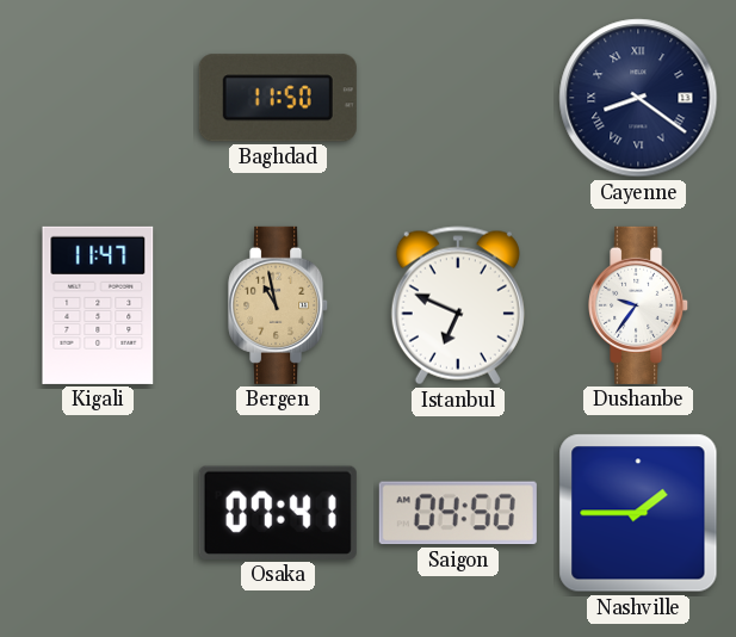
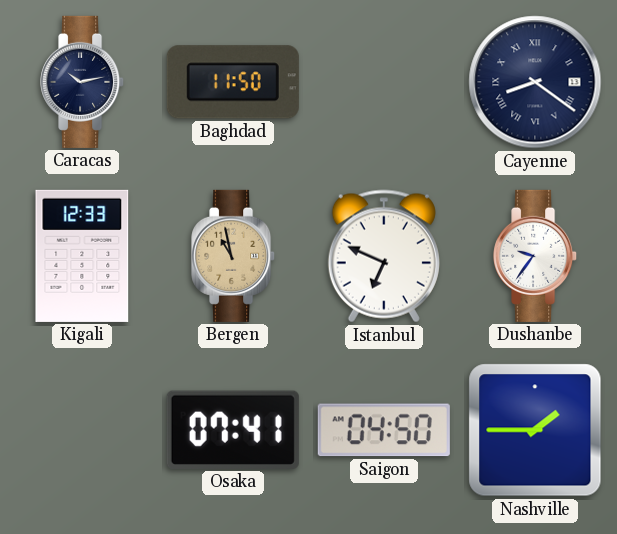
Caracas: none -> 10:13 (83, 82)
Kigali: 11:47 -> 12:33 (82, 256)
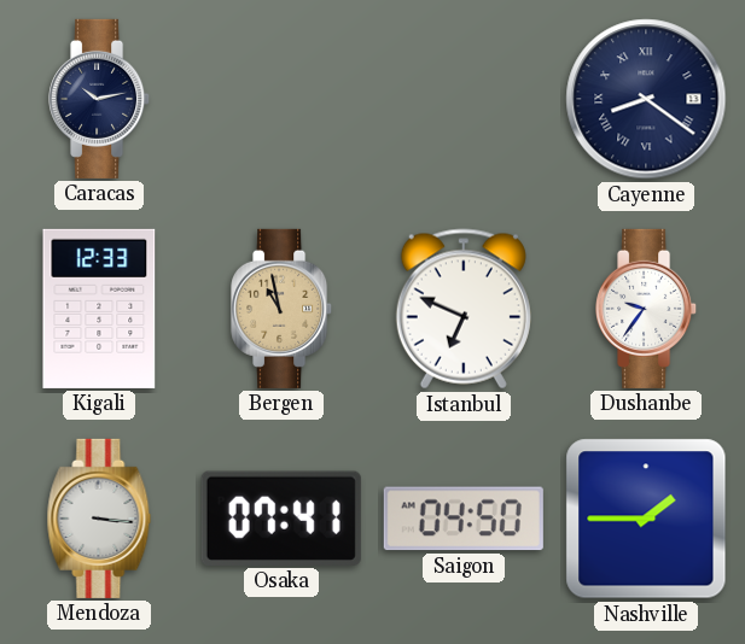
Baghdad: 11:50 -> none (233, 82)
Mendoza: none -> 3:16 (99, 519)
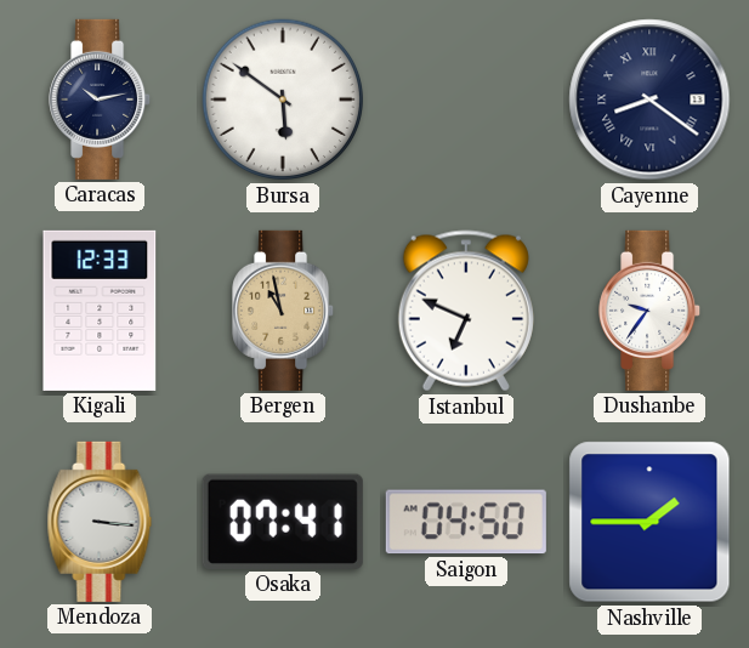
Bursa: none -> 5:51 (283, 100)
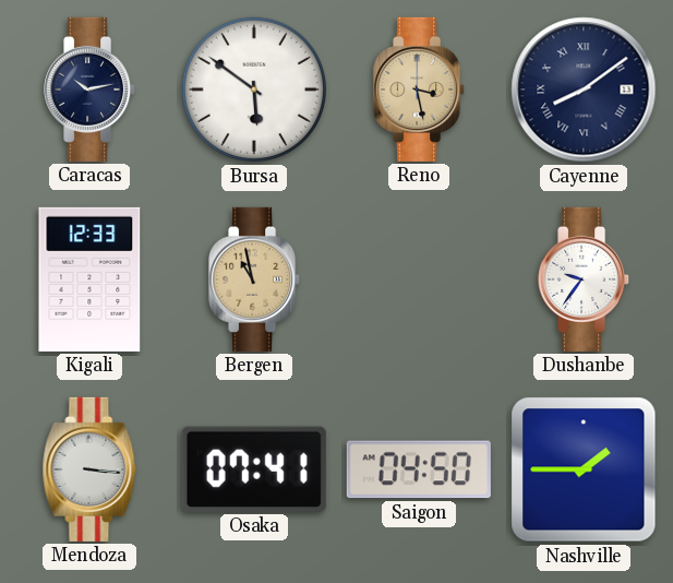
Reno: none -> 3:28 (420, 90)
Cayenne: 8:21 -> 8:09 (584, 90)
Istanbul: 6:49 -> none (466, 311)
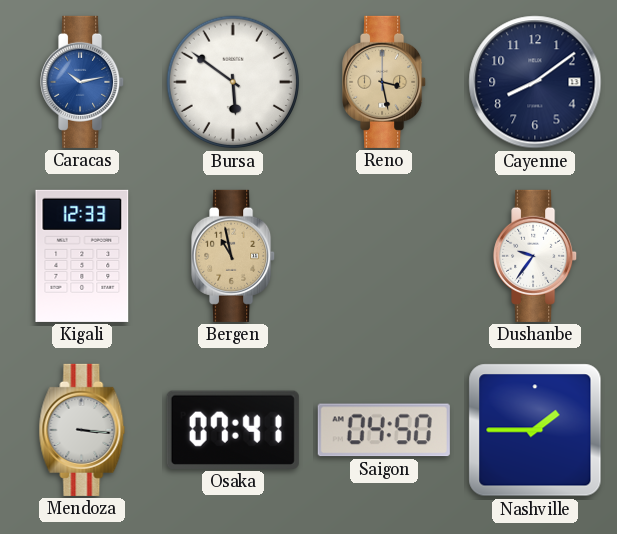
Caracas dial: navy -> blue (83, 82)
Cayenne numerals: Roman -> Arabic (535, 82)
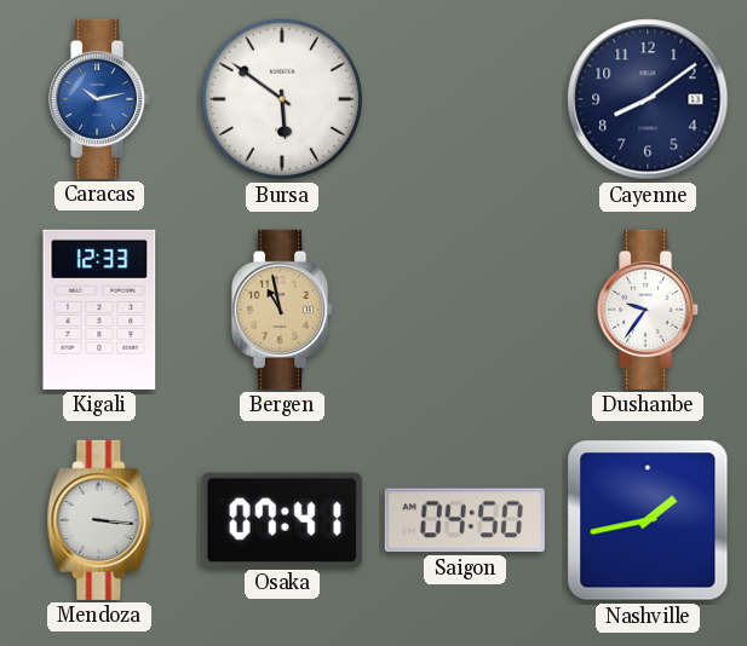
Reno: 3:28 -> none (385, 82)
Nashville: 1:45 -> 1:43 (648, 520)
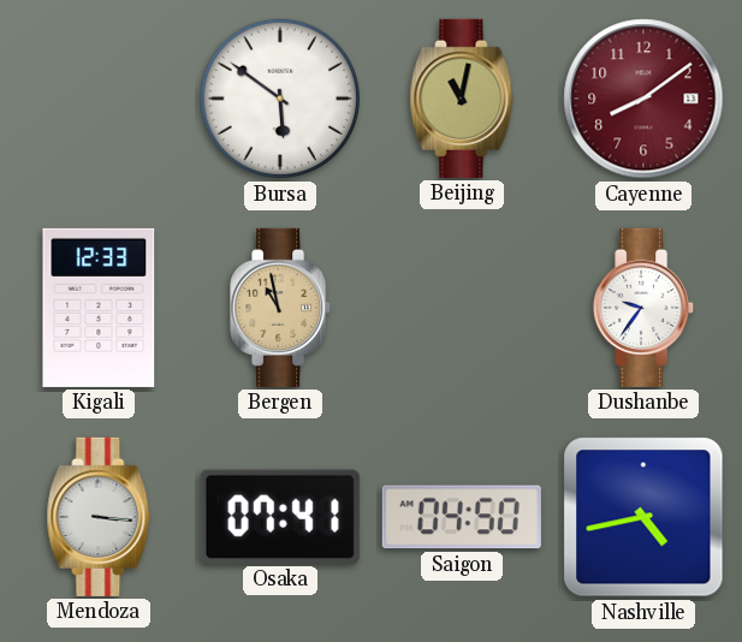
Caracas: 10:13 -> none (100, 99)
Beijing: none -> 11:02 (462, 99)
Cayenne dial: navy -> burgundy (643, 99)
Nashville: 1:43 -> 4:43 (643, 517)
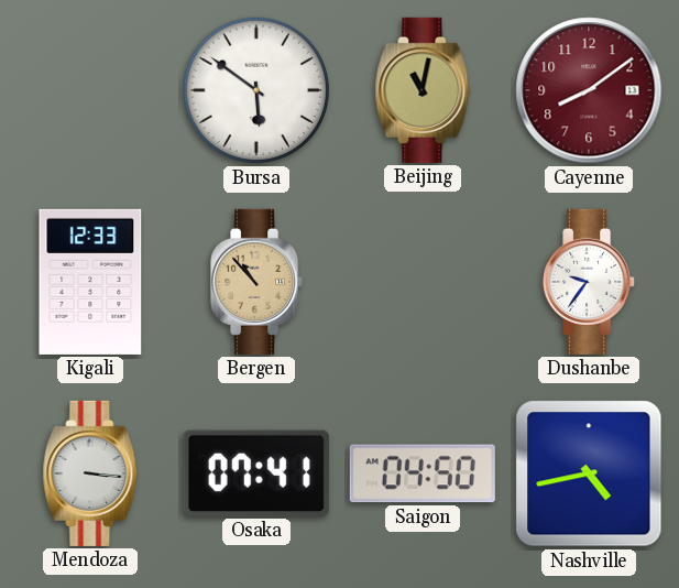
Bergen: 10:58 -> 10:53 (258, 282)
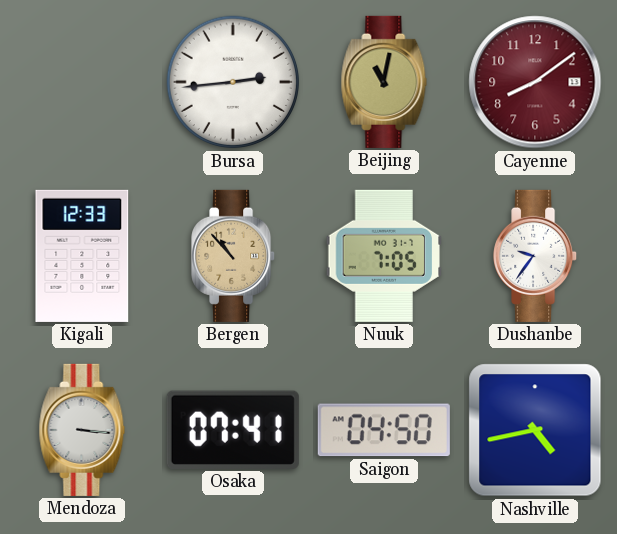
Bursa: 5:51 -> 2:44 (233, 82)
Nuuk: none -> 7:05 (384, 256)
